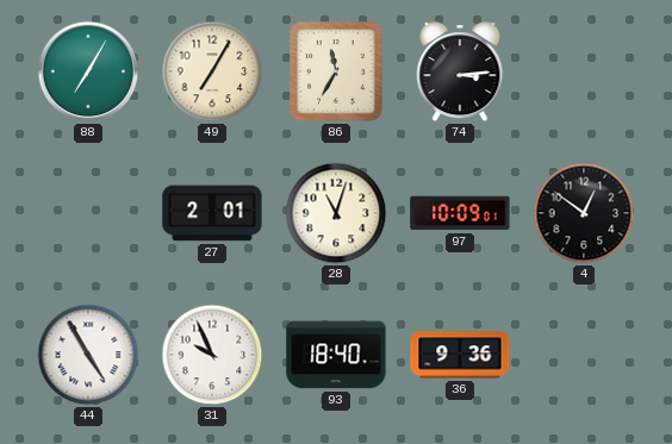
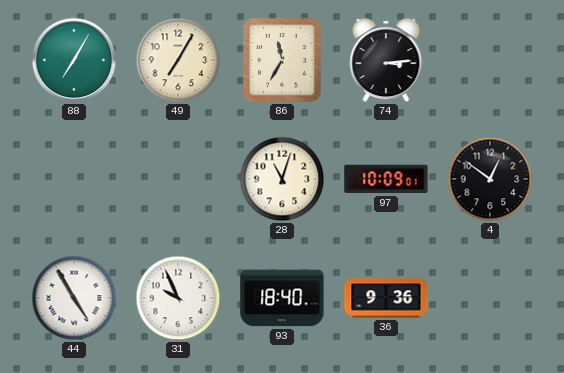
27: 2:01 -> none (212, 213)
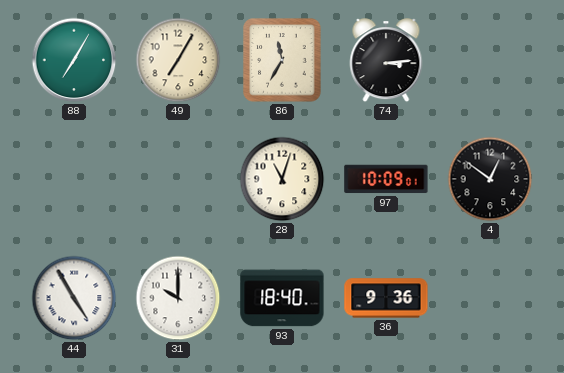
31: 9:56 -> 10:00 (178, 298)
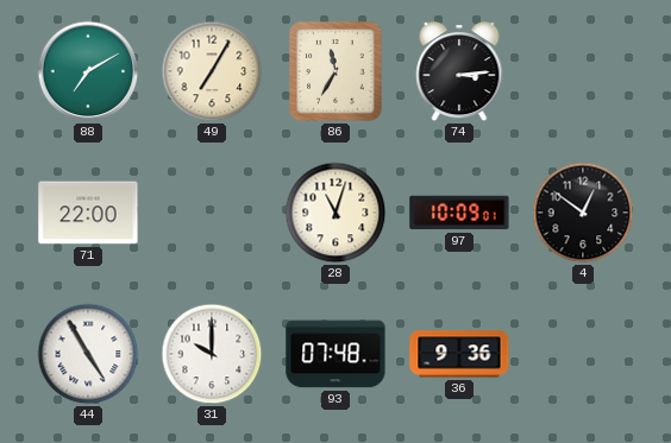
88: 7:05 -> 7:10 (88, 71)
71: none -> 22:00 (88, 213)
93: 18:40 -> 07:48 (335, 354)
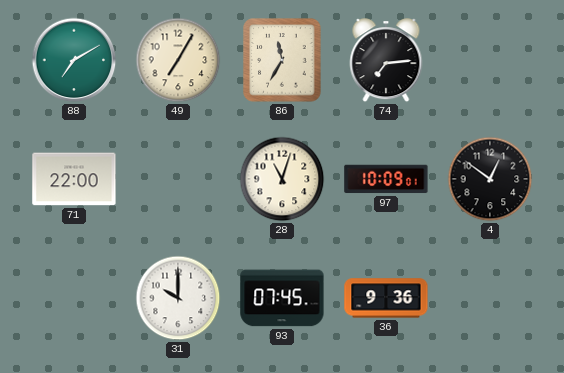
74: 3:14 -> 7:14 (386, 61)
44: 4:55 -> none (88, 354)
93: 07:48 -> 07:45 (282, 298)
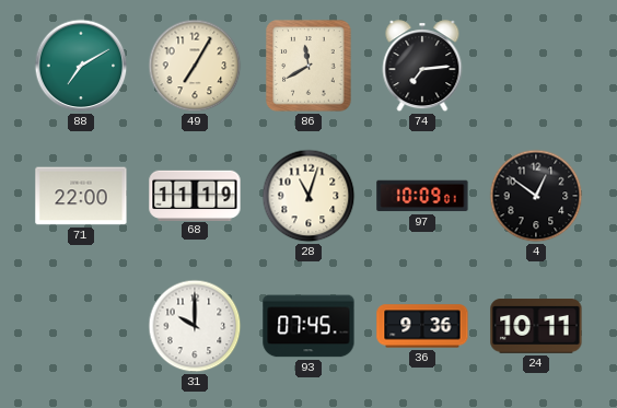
86: 11:35 -> 11:40 (308, 66)
68: none -> 11:19 (195, 195)
24: none -> 10:11 (536, 326)
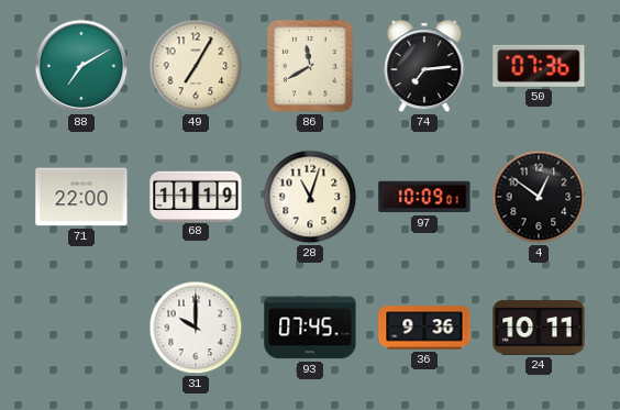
50: none -> 07:36 (539, 66)
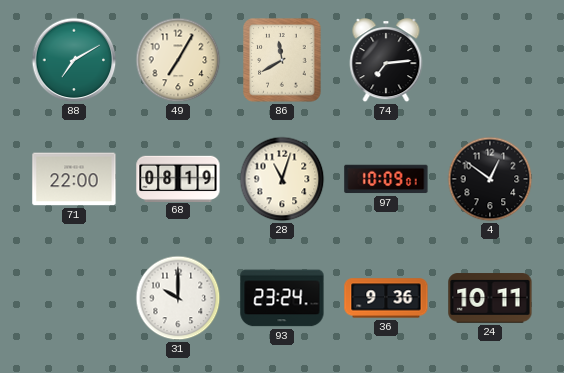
50: 07:36 -> none (539, 66)
68: 11:19 -> 08:19 (178, 178)
93: 07:45 -> 23:24 (282, 298)
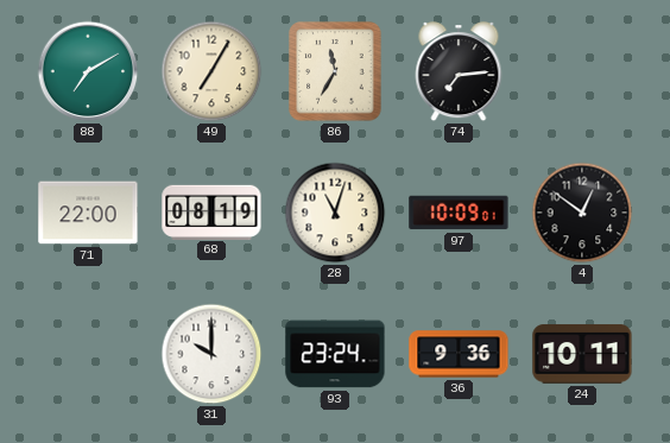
86: 11:40 -> 11:35 (335, 71)
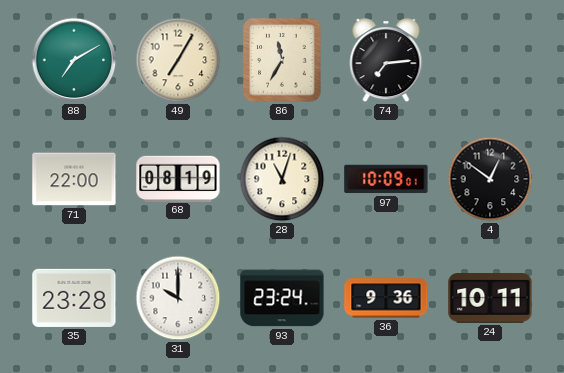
35: none -> 23:28 (74, 298)
